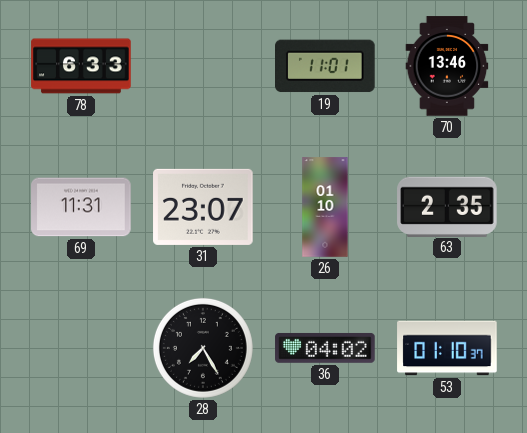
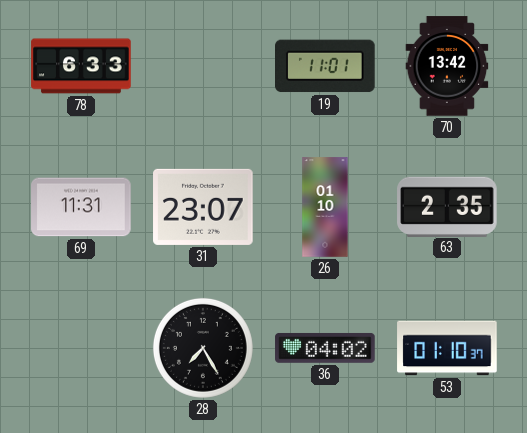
70: 13:46 -> 13:42 (447, 66)
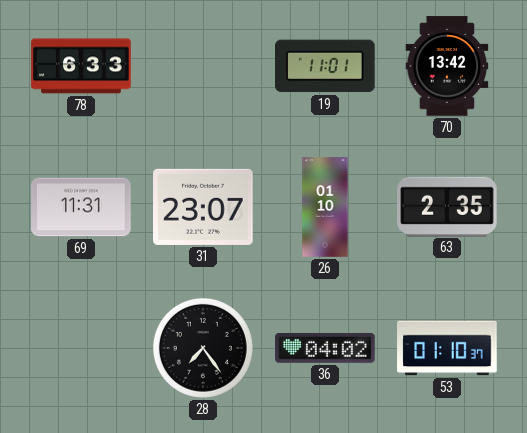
28: 7:25 -> 7:24 (203, 348)
